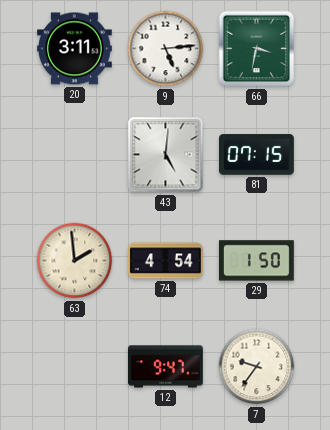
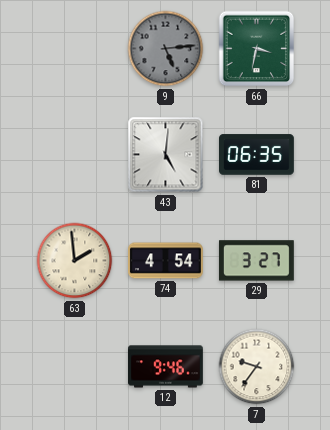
20: 3:11 -> none (75, 49)
9 dial: white -> grey (166, 49)
81: 07:15 -> 06:35 (257, 155)
29: 1:50 -> 3:27 (256, 261)
12: 9:47 -> 9:46 (166, 367)
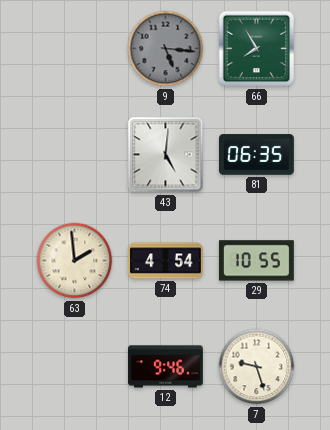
9: 5:14 -> 5:16 (166, 49)
66: 3:32 -> 7:55 (257, 49)
29: 3:27 -> 10:55 (256, 261)
7: 9:36 -> 9:27 (257, 367)
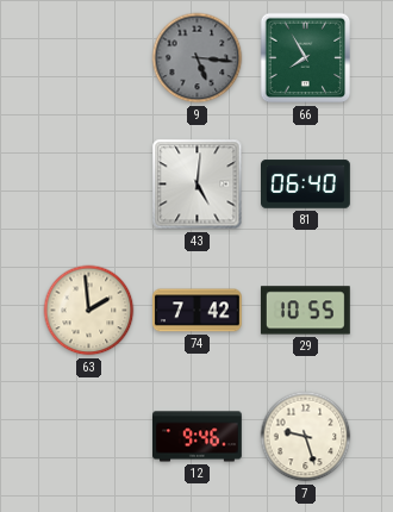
81: 06:35 -> 06:40 (306, 185)
74: 4:54 -> 7:42 (198, 311)
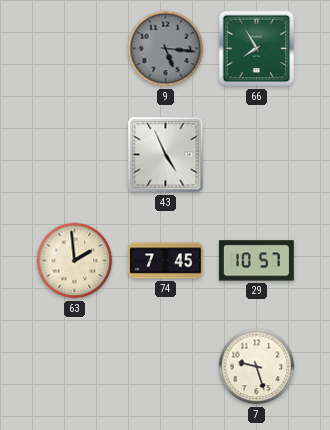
43: 5:01 -> 4:56 (166, 155)
81: 06:40 -> none (306, 185)
74: 7:42 -> 7:45 (166, 261)
29: 10:55 -> 10:57 (256, 261)
12: 9:46 -> none (198, 437)
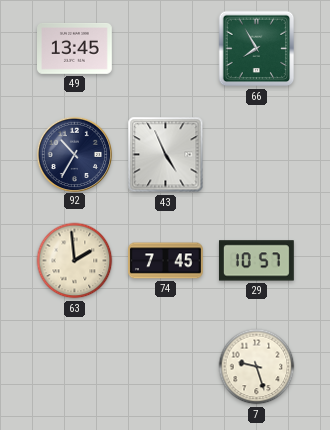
49: none -> 13:45 (75, 49)
9: 5:16 -> none (166, 49)
92: none -> 10:35 (74, 154)
